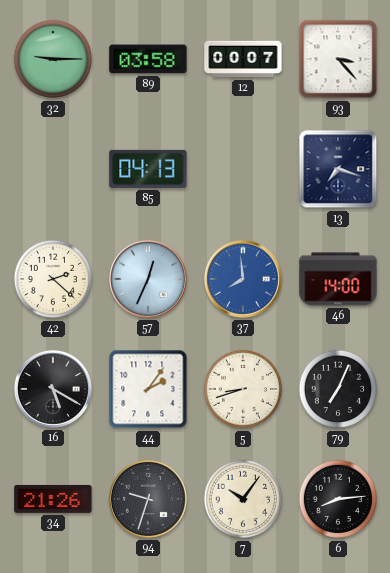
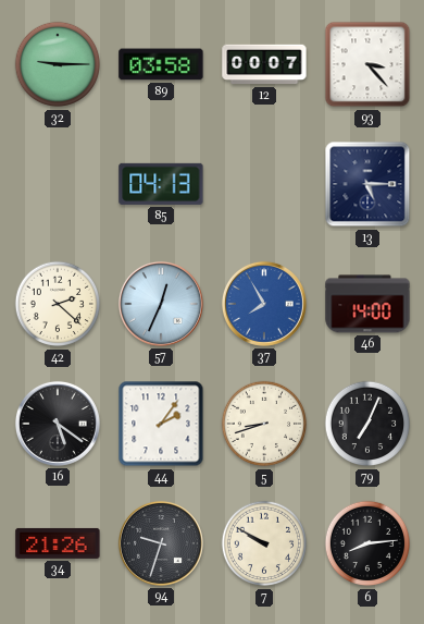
13: 7:18 -> 5:15 (367, 184)
37: 7:59 -> 7:55 (264, 304)
16: 5:20 -> 5:21 (58, 424)
7: 10:06 -> 9:50 (264, 543)
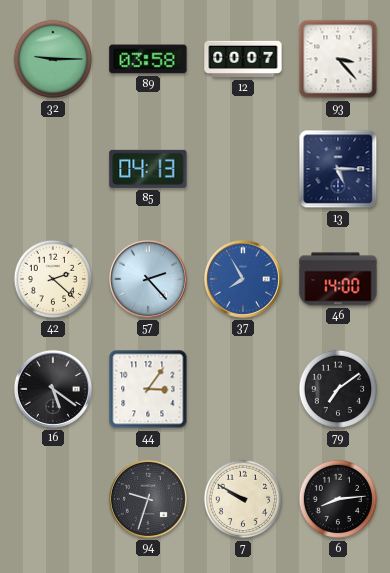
57: 12:34 -> 2:23 (148, 279)
44: 2:06 -> 3:06 (148, 389)
5: 8:42 -> none (264, 424)
79: 7:04 -> 7:09 (338, 389)
34: 21:26 -> none (58, 543)
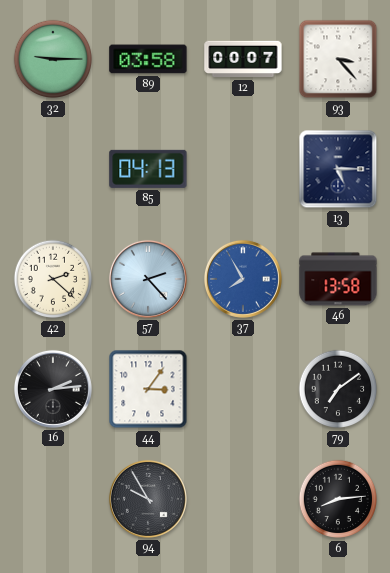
46: 14:00 -> 13:58 (338, 279)
16: 5:21 -> 2:14 (53, 389)
94: 9:33 -> 9:55 (148, 499)
7: 9:50 -> none (243, 499)
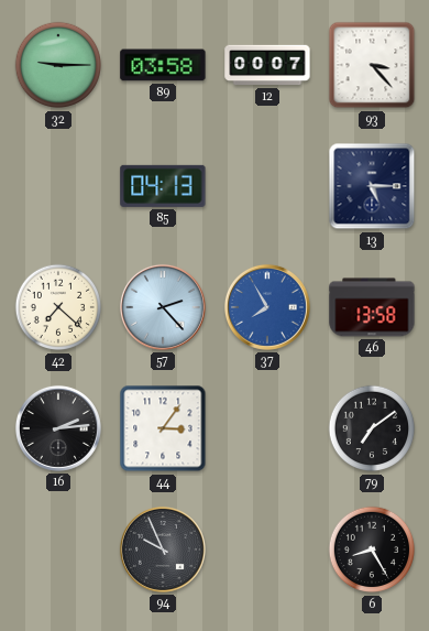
42: 2:22 -> 7:22 (58, 307)
94: 9:55 -> 9:56 (163, 550)
6: 8:14 -> 8:25 (372, 550)
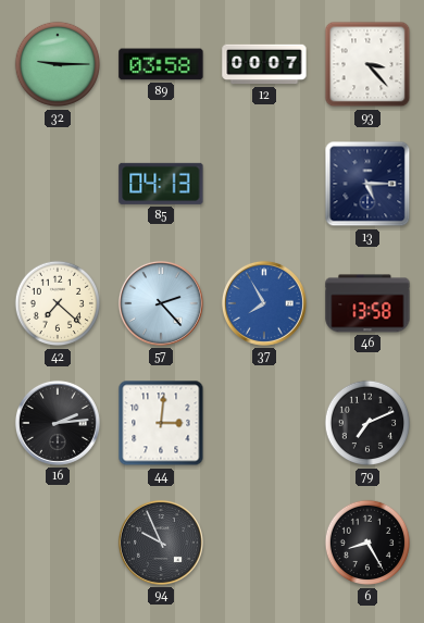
44: 3:06 -> 3:01 (161, 423)
79: 7:09 -> 7:11 (367, 423)
